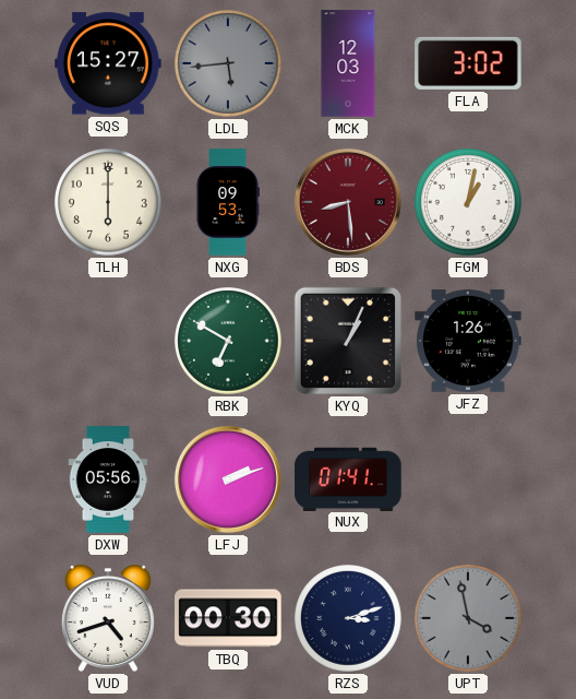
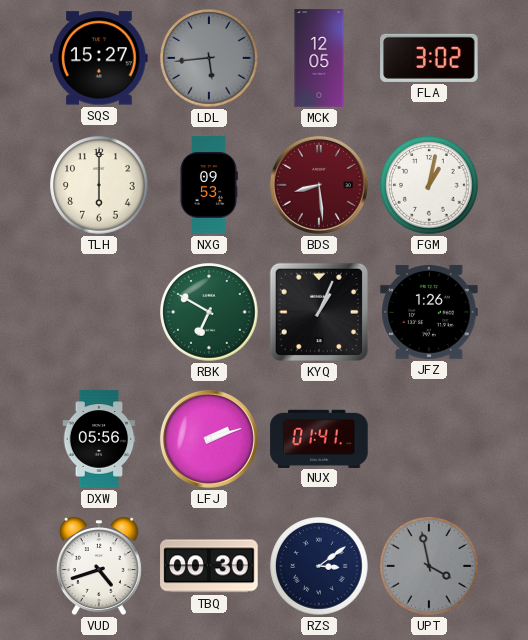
MCK: 12:03 -> 12:05 (319, 58)
RZS: 3:12 -> 3:09 (319, 566)
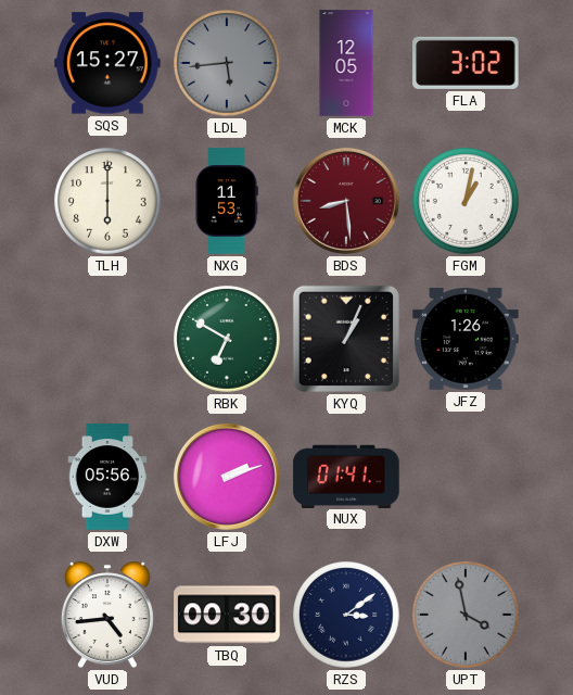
NXG: 09:53 -> 11:53 (227, 201)
VUD: 4:42 -> 4:44 (107, 615)
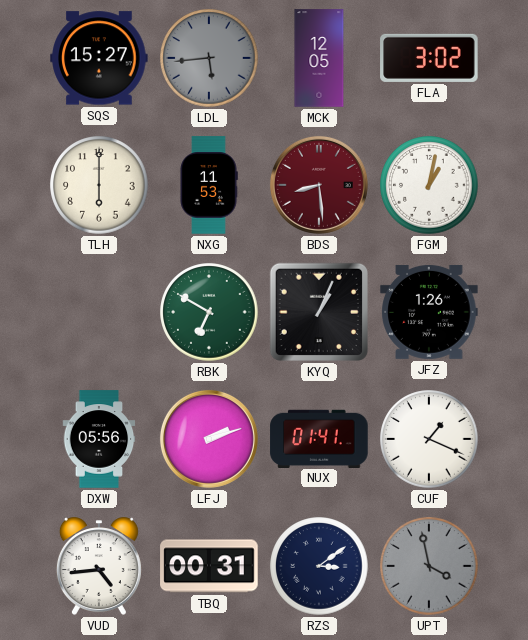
CUF: none -> 1:19 (429, 439)
TBQ: 00:30 -> 00:31 (209, 566)
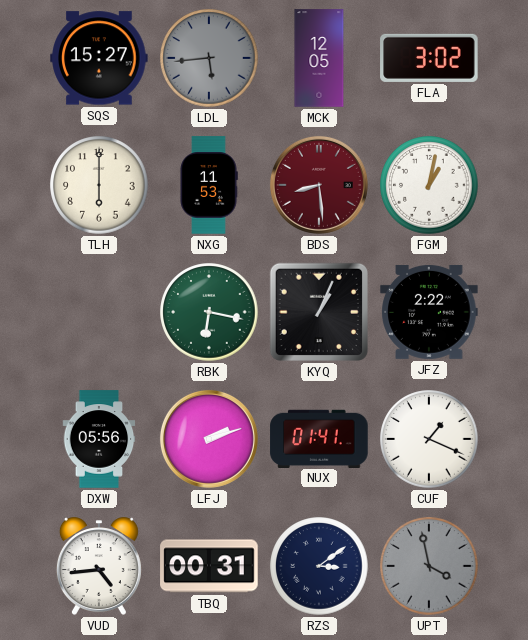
RBK: 6:50 -> 6:17 (209, 312)
JFZ: 1:26 -> 2:22 (429, 312)
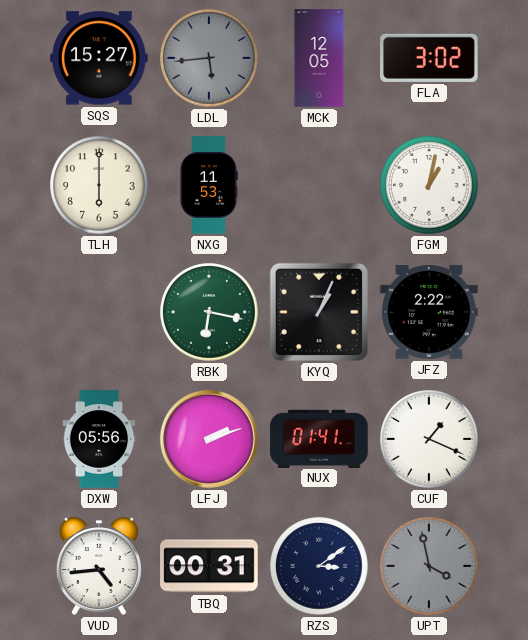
BDS: 8:29 -> none (319, 185)
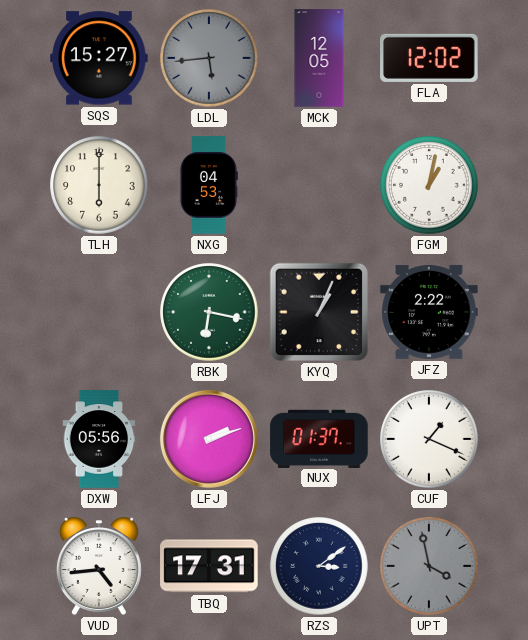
FLA: 3:02 -> 12:02 (429, 58)
NXG: 11:53 -> 04:53 (209, 185)
NUX: 01:41 -> 01:37 (319, 438)
TBQ: 00:31 -> 17:31 (209, 566)
